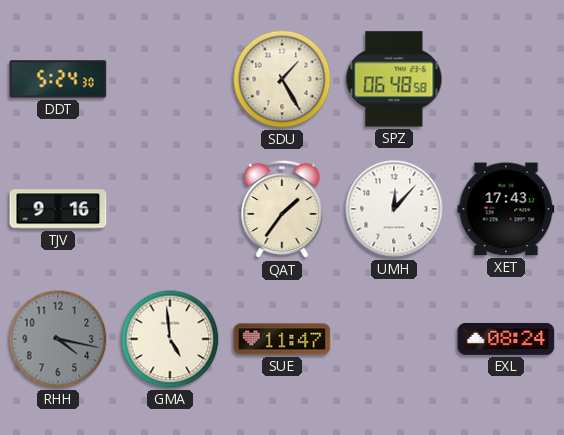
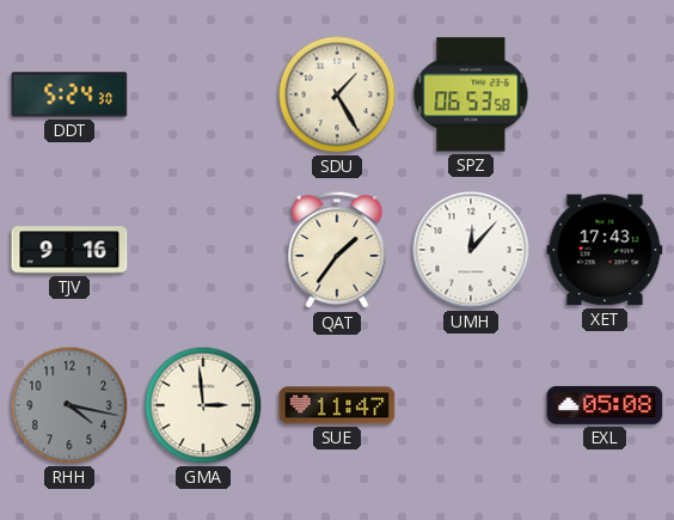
SPZ: 06:48 -> 06:53 (471, 94)
GMA: 4:59 -> 2:59 (203, 405)
EXL: 08:24 -> 05:08 (605, 405)
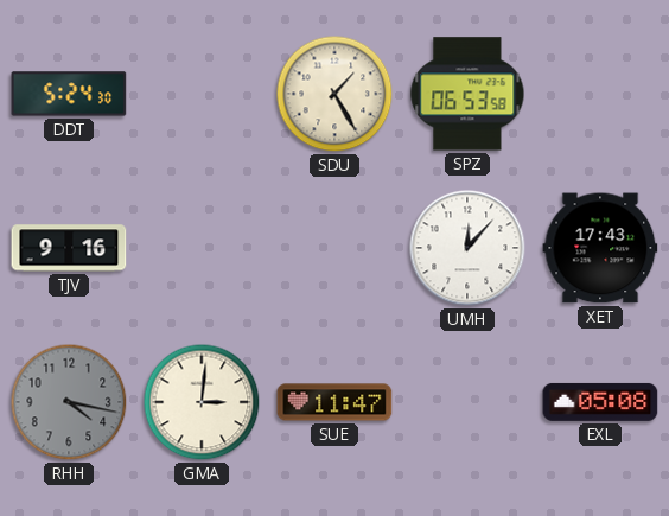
QAT: 1:36 -> none (337, 250)
GMA: 2:59 -> 3:01 (202, 402)
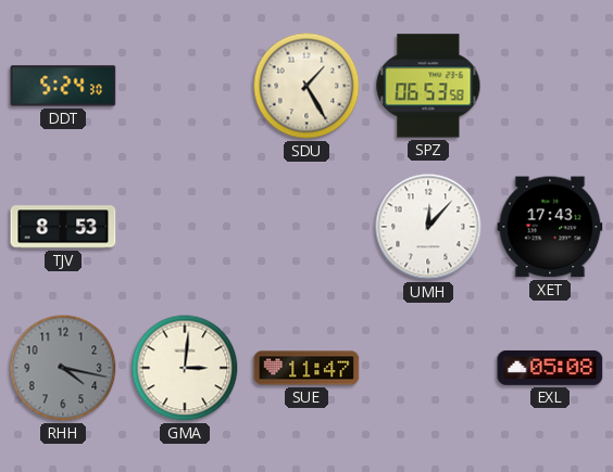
TJV: 9:16 -> 8:53 (63, 227)
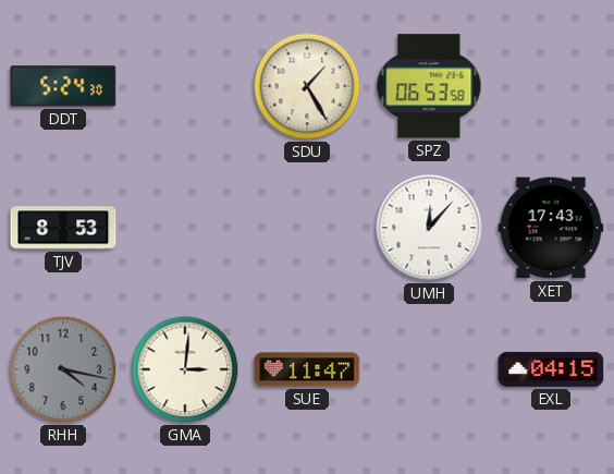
EXL: 05:08 -> 04:15 (551, 369)
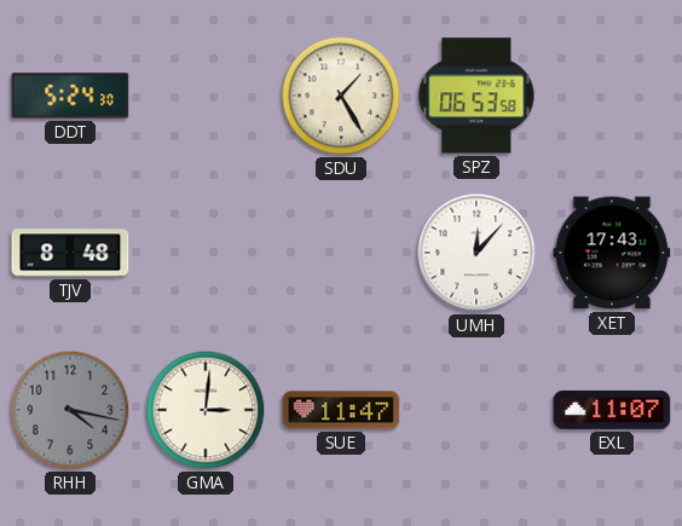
TJV: 8:53 -> 8:48 (70, 253)
EXL: 04:15 -> 11:07 (612, 410)
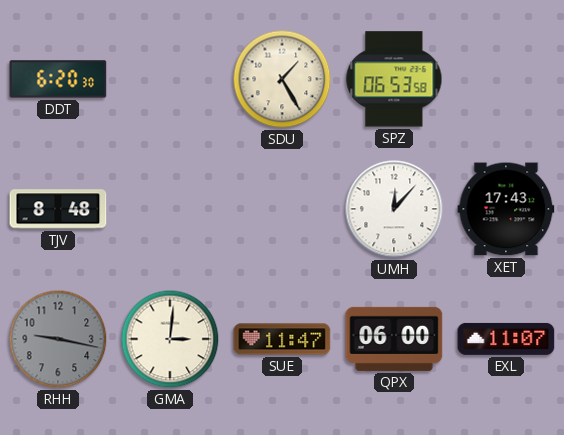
DDT: 5:24 -> 6:20 (58, 79)
RHH: 4:17 -> 9:17 (58, 339)
QPX: none -> 06:00 (394, 339)
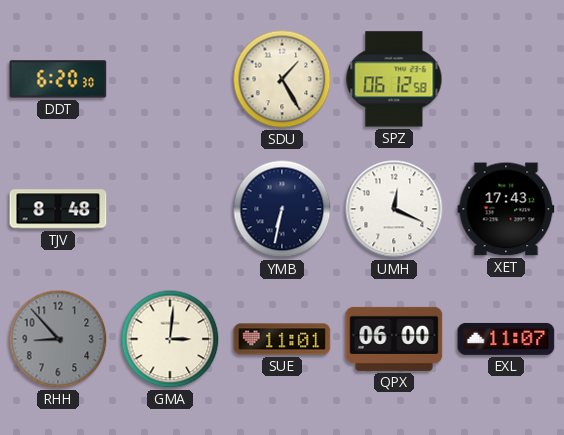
SPZ: 06:53 -> 06:12 (394, 79)
YMB: none -> 6:32 (282, 209)
UMH: 12:07 -> 12:19 (394, 209)
RHH: 9:17 -> 8:53 (58, 339)
SUE: 11:47 -> 11:01 (282, 339)
